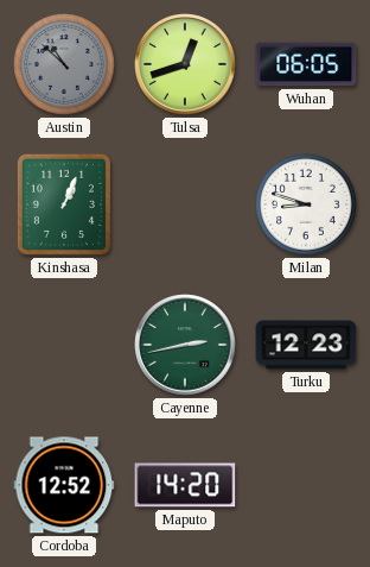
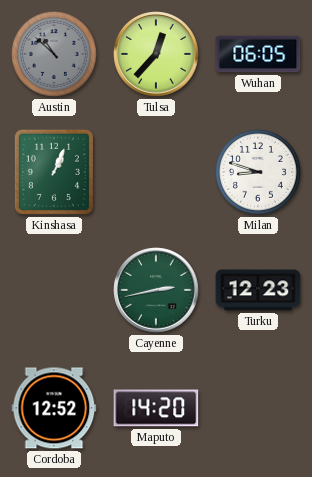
Tulsa: 12:42 -> 12:37 (156, 54)
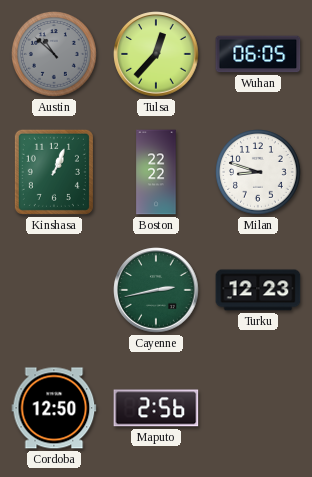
Boston: none -> 22:22 (156, 172)
Cordoba: 12:52 -> 12:50 (54, 408)
Maputo: 14:20 -> 2:56 (156, 408)
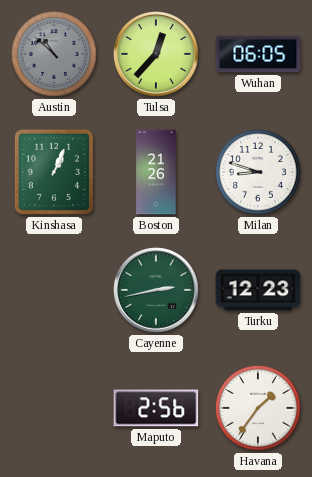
Boston: 22:22 -> 21:26 (156, 172)
Cordoba: 12:50 -> none (54, 408)
Havana: none -> 1:36 (259, 409)
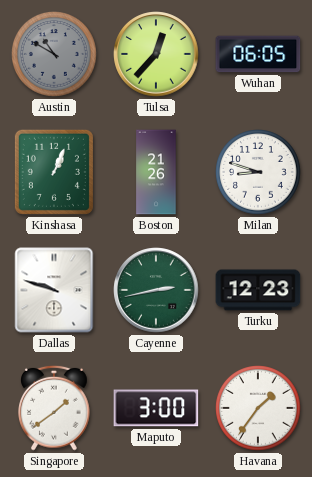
Austin: 10:52 -> 10:50 (55, 55)
Dallas: none -> 9:48 (54, 290)
Singapore: none -> 1:39 (55, 408)
Maputo: 2:56 -> 3:00 (156, 408)
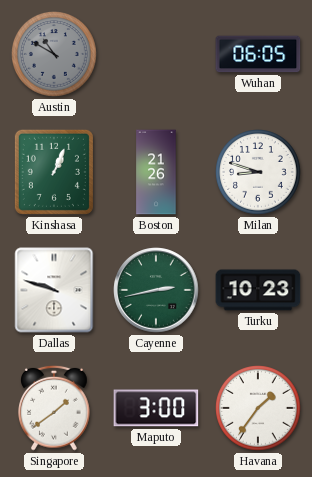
Tulsa: 12:37 -> none (156, 54)
Turku: 12:23 -> 10:23 (258, 290)
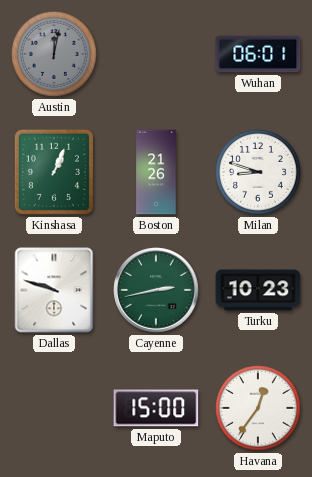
Austin: 10:50 -> 12:02 (55, 55)
Wuhan: 06:05 -> 06:01 (258, 54)
Singapore: 1:39 -> none (55, 408)
Maputo: 3:00 -> 15:00 (156, 408)
Havana: 1:36 -> 12:36 (259, 409)
